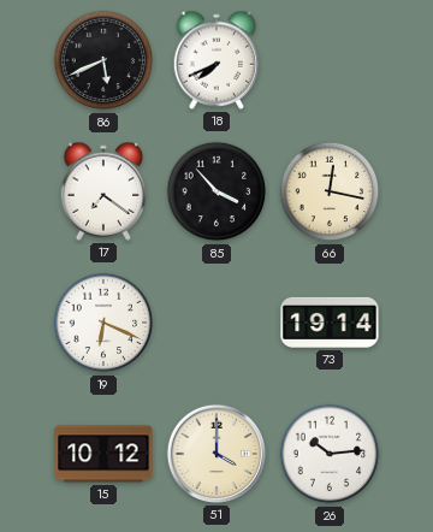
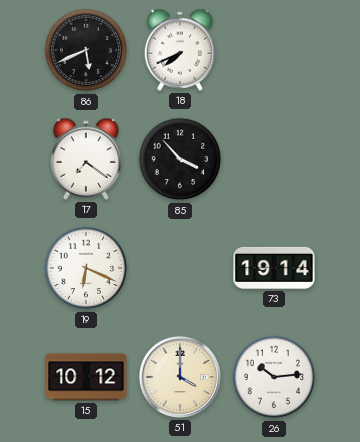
66: 12:17 -> none (330, 191)
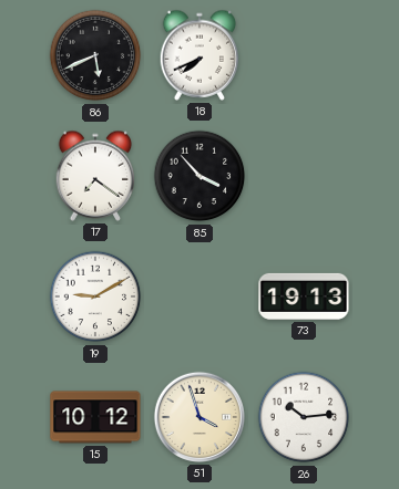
19: 6:19 -> 9:10 (95, 296)
73: 19:14 -> 19:13 (304, 296)
51: 4:00 -> 3:57 (199, 417)
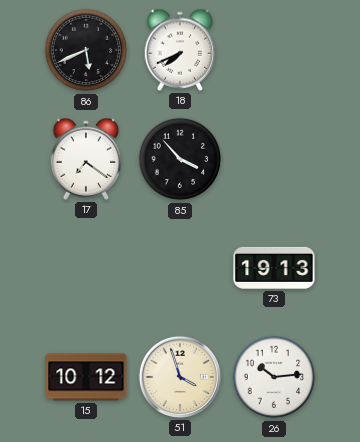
19: 9:10 -> none (95, 296)
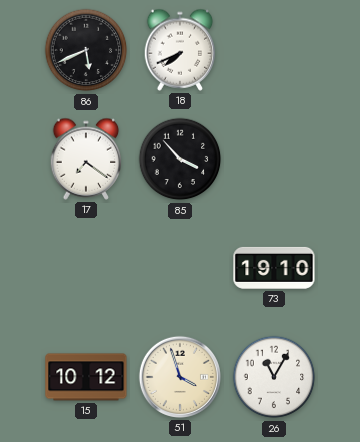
73: 19:13 -> 19:10 (274, 268)
26: 10:14 -> 11:05 (274, 377)
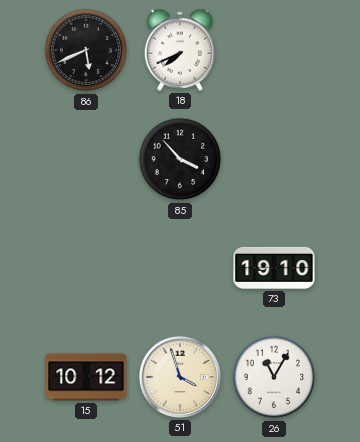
17: 7:21 -> none (86, 159)
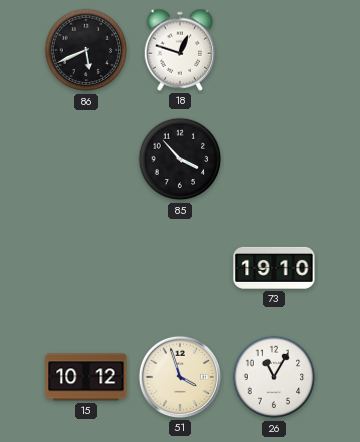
18: 7:41 -> 12:48 (180, 50)
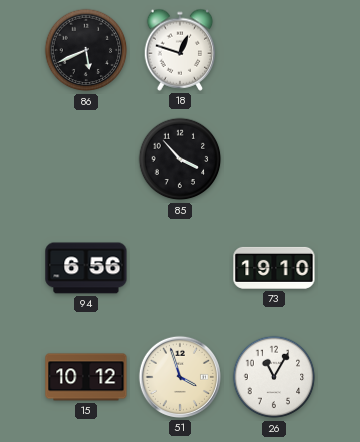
94: none -> 6:56 (86, 268)
